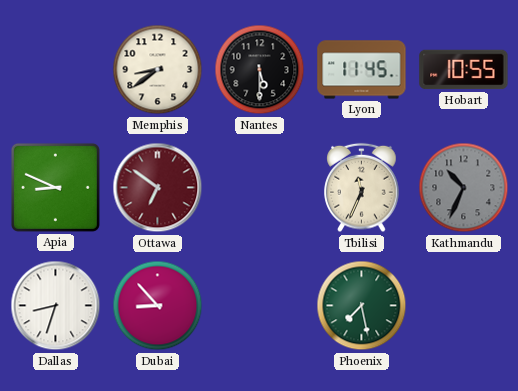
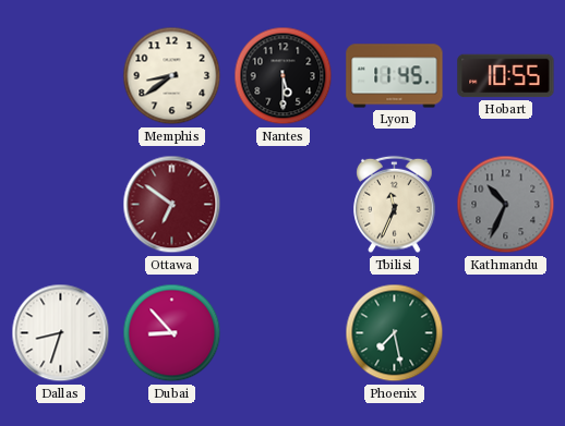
Apia: 8:49 -> none (55, 187)
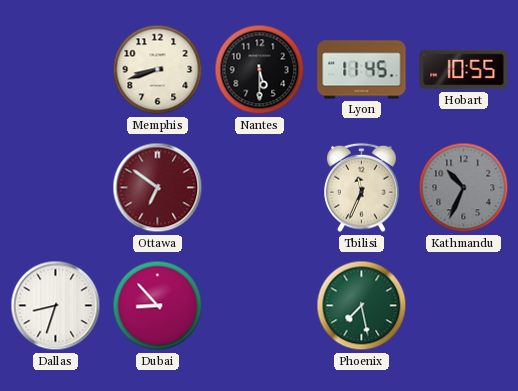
Memphis: 8:39 -> 8:42 (158, 70)
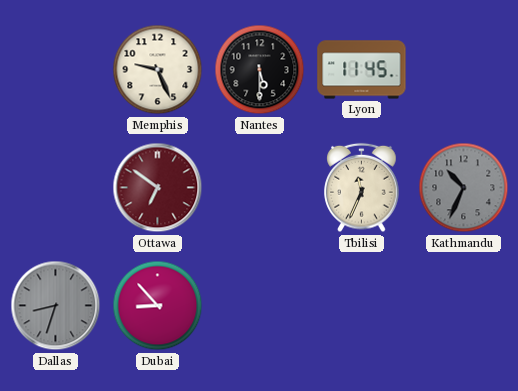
Memphis: 8:42 -> 9:26 (158, 70)
Hobart: 10:55 -> none (464, 70)
Dallas dial: white -> grey (56, 306)
Phoenix: 7:28 -> none (362, 306)
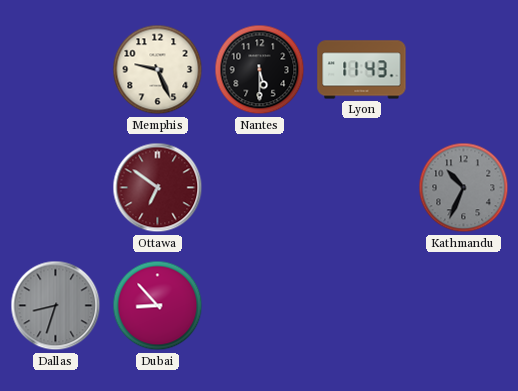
Lyon: 11:45 -> 11:43 (362, 70)
Tbilisi: 11:34 -> none (362, 188)
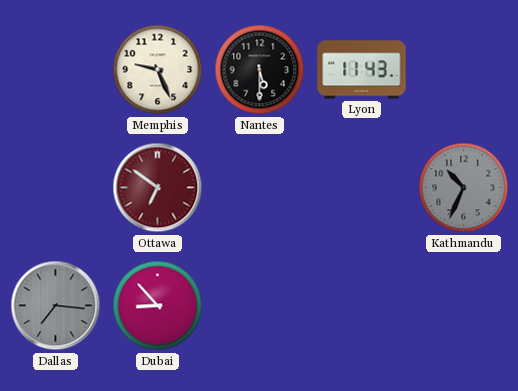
Dallas: 8:33 -> 7:16 (56, 306)
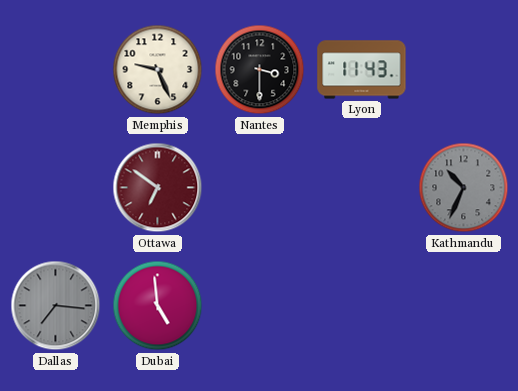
Nantes: 5:30 -> 3:30 (260, 70)
Dubai: 8:53 -> 4:59 (158, 306)
